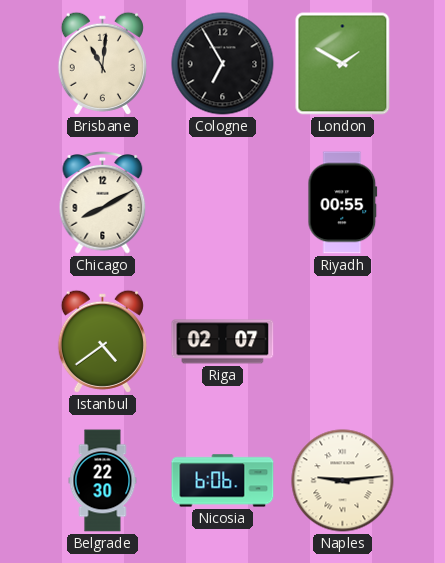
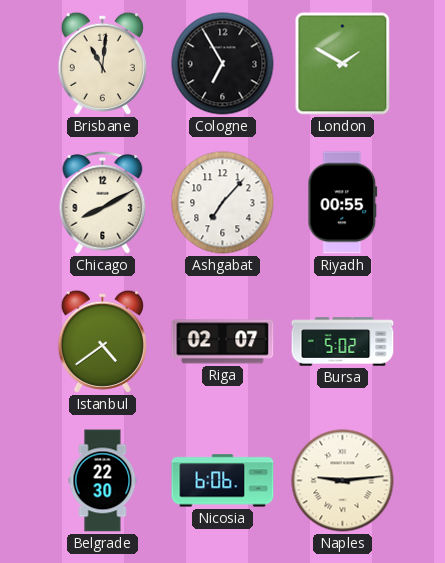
Ashgabat: none -> 7:07 (223, 203)
Bursa: none -> 5:02 (343, 342)
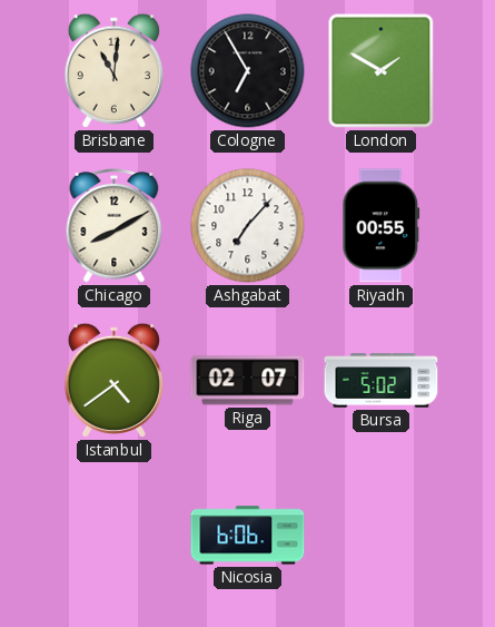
Belgrade: 22:30 -> none (103, 481)
Naples: 9:14 -> none (343, 481)
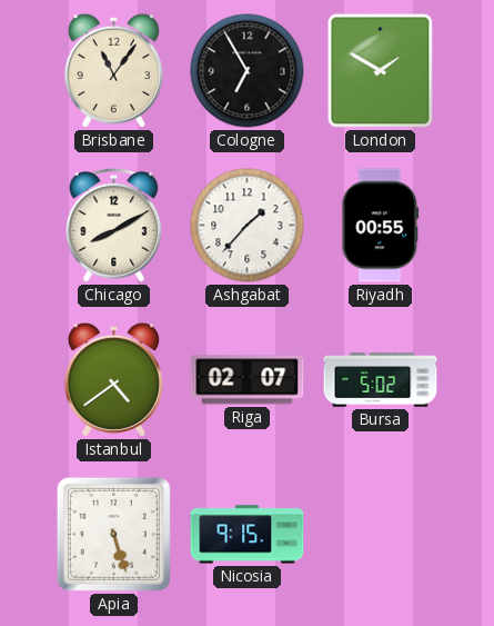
Brisbane: 11:01 -> 11:06 (113, 70)
Ashgabat: 7:07 -> 1:37 (248, 226)
Apia: none -> 5:27 (113, 534)
Nicosia: 6:06 -> 9:15 (248, 535)
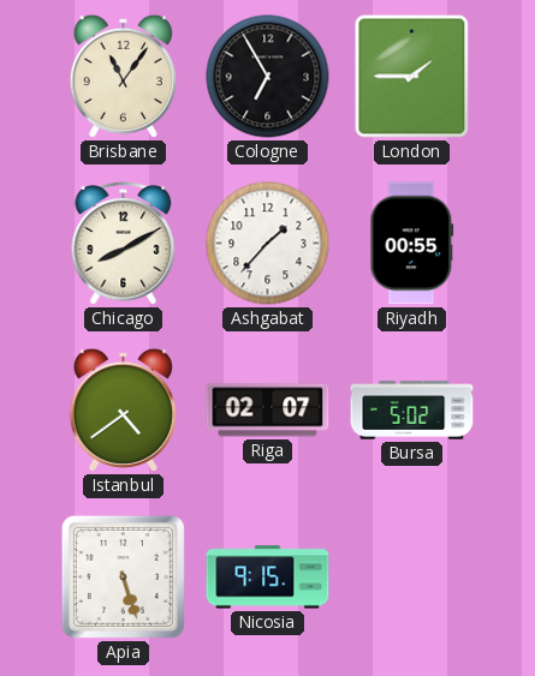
London: 1:50 -> 1:45 (412, 77)
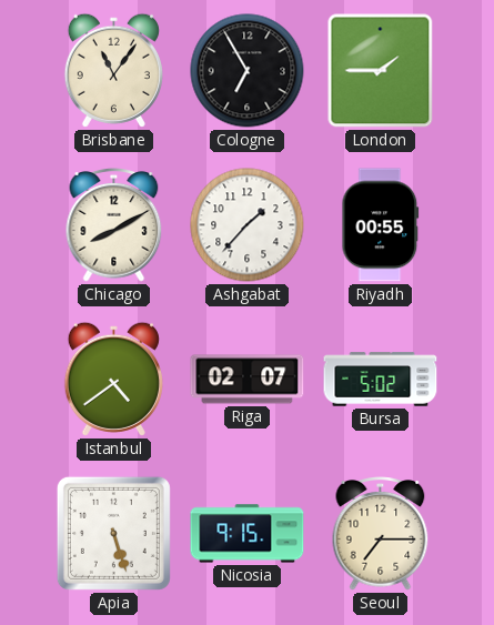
Seoul: none -> 7:15 (381, 534)
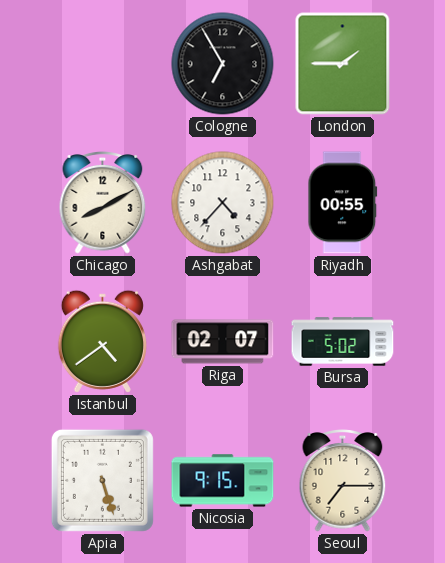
Brisbane: 11:06 -> none (113, 70)
Ashgabat: 1:37 -> 4:37 (223, 203)
